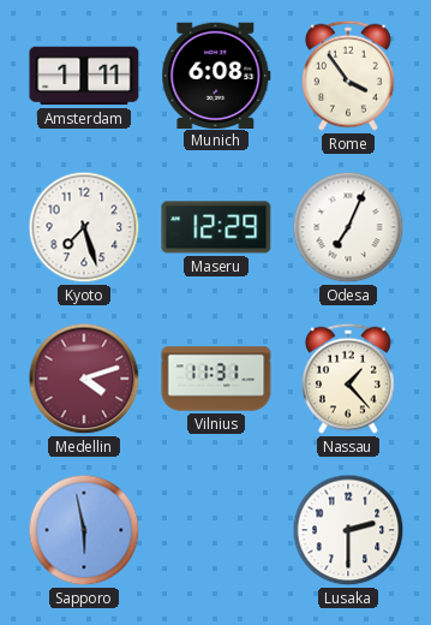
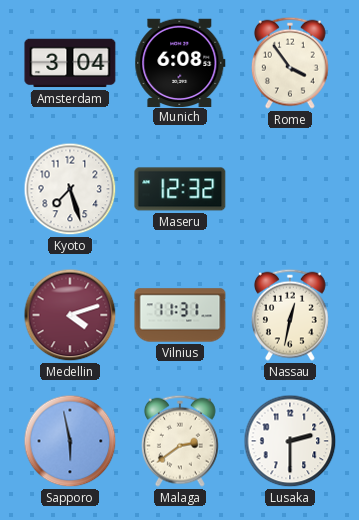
Amsterdam: 1:11 -> 3:04 (70, 63)
Maseru: 12:29 -> 12:32 (180, 189)
Odesa: 7:04 -> none (348, 227)
Nassau: 1:23 -> 12:32 (290, 315)
Malaga: none -> 2:39 (180, 441)
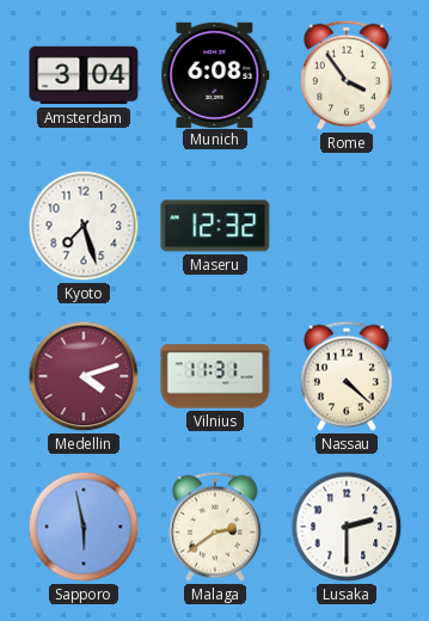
Nassau: 12:32 -> 4:22 (347, 376)
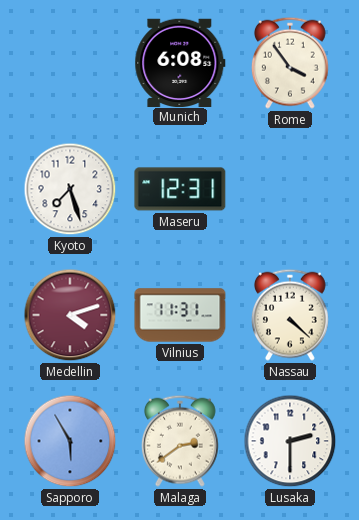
Amsterdam: 3:04 -> none (84, 75)
Maseru: 12:32 -> 12:31 (180, 189)
Sapporo: 5:58 -> 5:55 (70, 441)
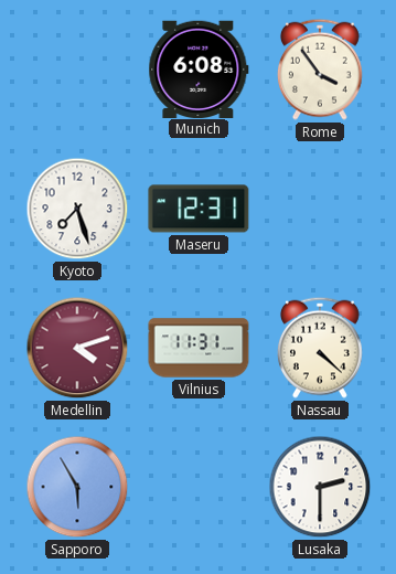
Malaga: 2:39 -> none (180, 441)
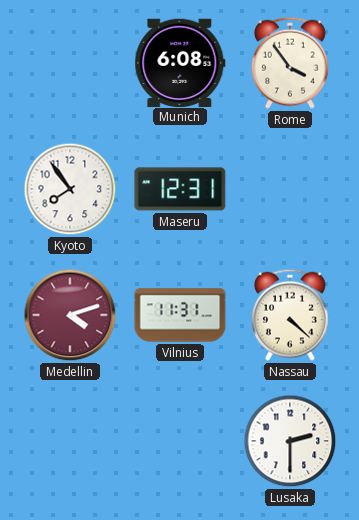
Kyoto: 7:27 -> 7:54 (70, 189)
Sapporo: 5:55 -> none (77, 487)
